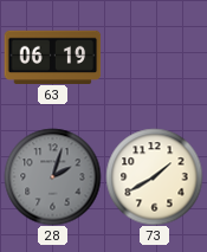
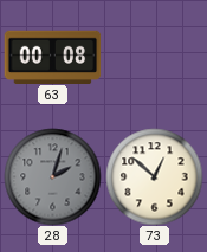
63: 06:19 -> 00:08 (52, 57)
73: 1:40 -> 12:52 (154, 176)
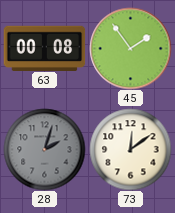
45: none -> 1:54 (130, 48)
73: 12:52 -> 12:09 (130, 149)
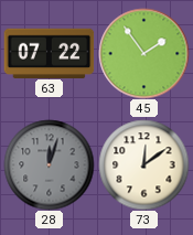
63: 00:08 -> 07:22 (49, 53)
28: 2:03 -> 12:03 (49, 164)
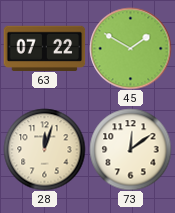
45: 1:54 -> 1:50 (130, 48)
28 dial: grey -> cream (44, 149)
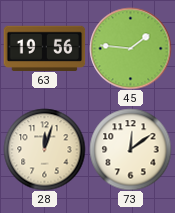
63: 07:22 -> 19:56 (44, 48)
45: 1:50 -> 1:46 (130, 48)
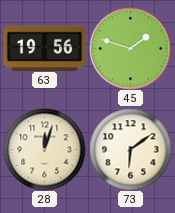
45: 1:46 -> 1:48 (130, 48)
73: 12:09 -> 6:09 (130, 149)
